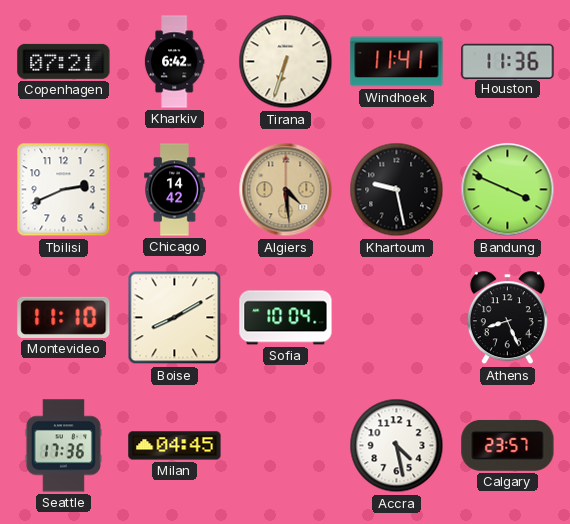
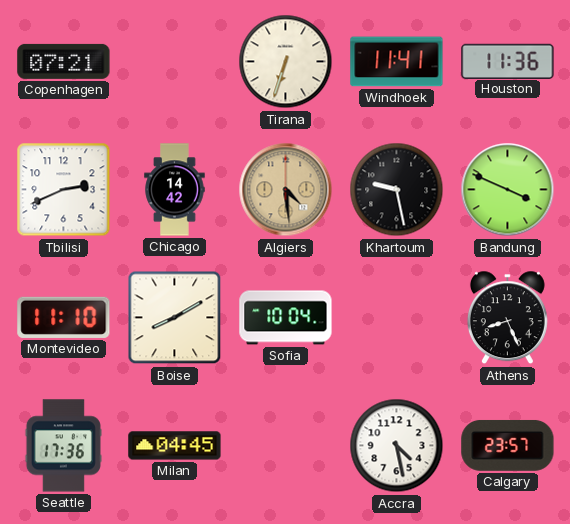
Kharkiv: 6:42 -> none (174, 62)
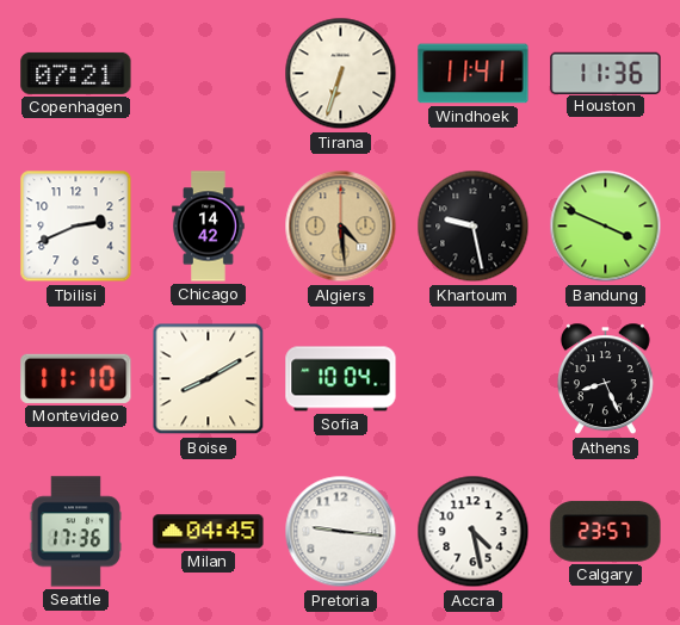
Pretoria: none -> 9:16 (341, 532)
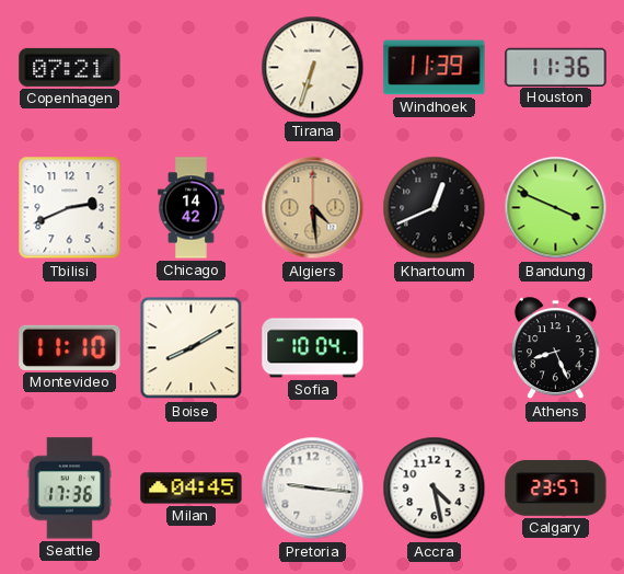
Windhoek: 11:41 -> 11:39 (435, 68)
Khartoum: 9:28 -> 12:41 (435, 208)
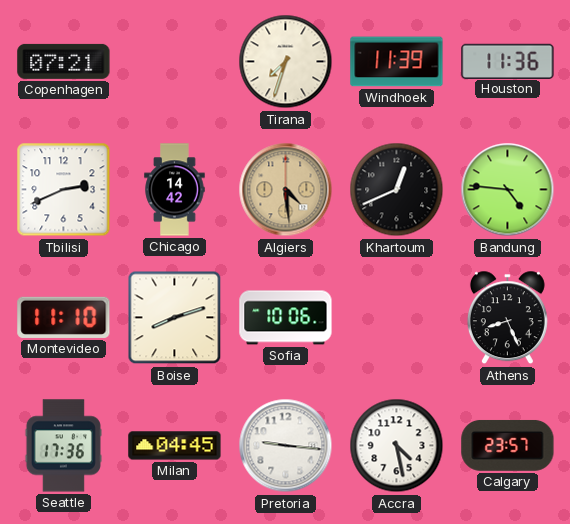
Tirana: 6:33 -> 7:33 (286, 62)
Bandung: 3:49 -> 4:46 (508, 190)
Boise: 8:10 -> 8:12 (175, 318)
Sofia: 10:04 -> 10:06 (286, 318)
